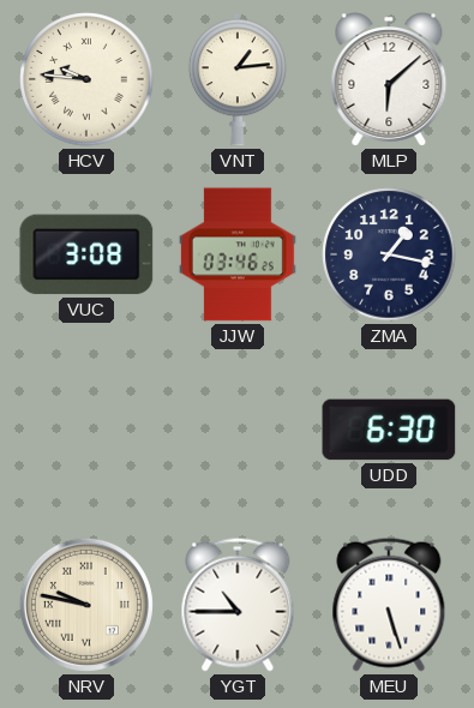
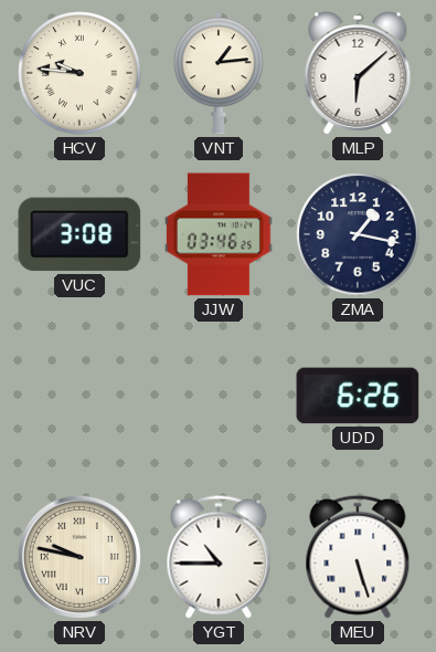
UDD: 6:30 -> 6:26 (358, 396)
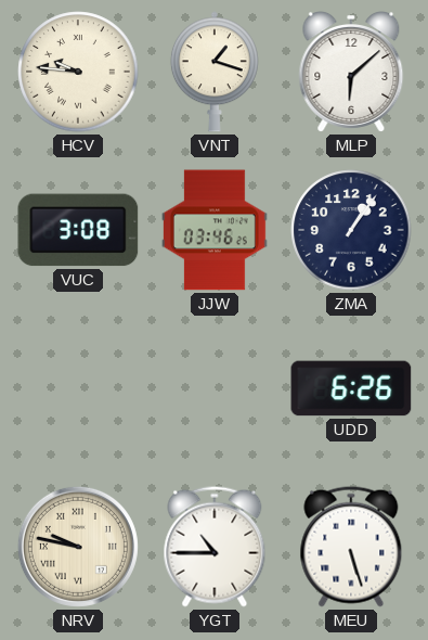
VNT: 1:14 -> 1:18 (215, 72)
ZMA: 1:17 -> 1:06 (351, 230)
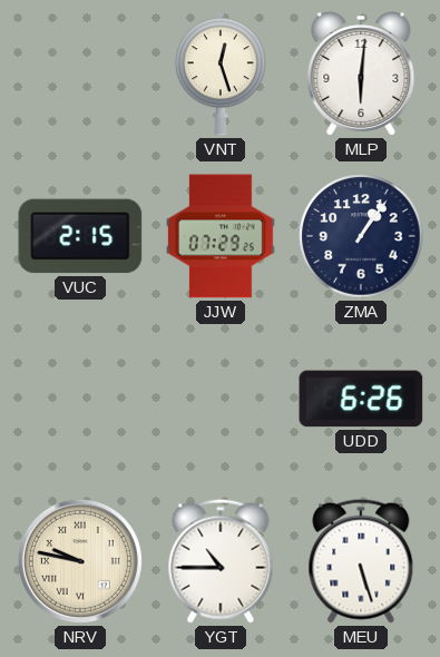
HCV: 9:46 -> none (78, 72)
VNT: 1:18 -> 12:27 (221, 73)
MLP: 6:08 -> 6:01 (361, 75)
VUC: 3:08 -> 2:15 (80, 236)
JJW: 03:46 -> 07:29 (221, 236)
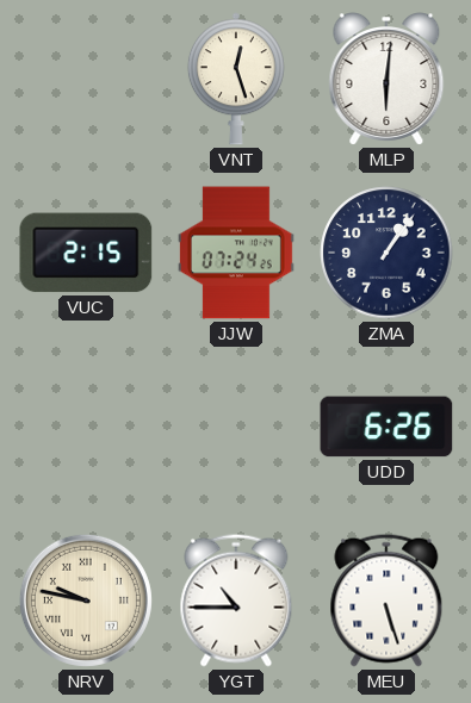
JJW: 07:29 -> 07:24 (236, 253)
